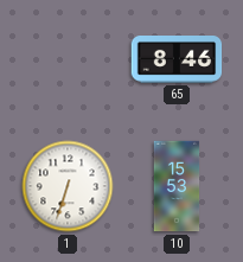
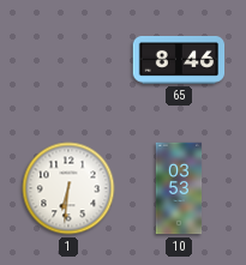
1: 6:33 -> 6:31 (68, 188)
10: 15:53 -> 03:53 (179, 188)
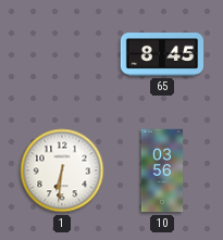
65: 8:46 -> 8:45 (162, 55)
10: 03:53 -> 03:56 (162, 170)
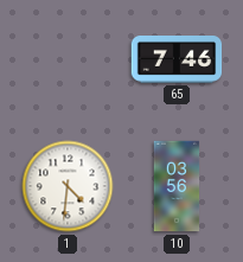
65: 8:45 -> 7:46 (177, 60)
1: 6:31 -> 4:31 (68, 186)
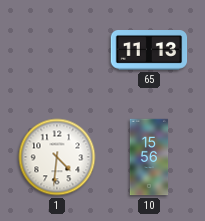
65: 7:46 -> 11:13 (149, 51)
10: 03:56 -> 15:56 (149, 157)
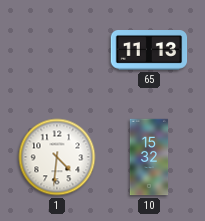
10: 15:56 -> 15:32 (149, 157)
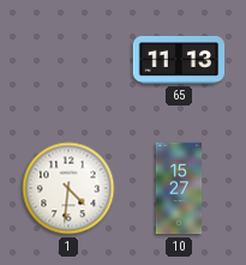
10: 15:32 -> 15:27 (179, 188)
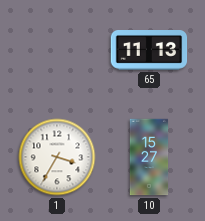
1: 4:31 -> 3:35 (57, 157)
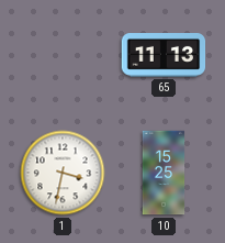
1: 3:35 -> 3:32 (63, 173)
10: 15:27 -> 15:25 (164, 173)
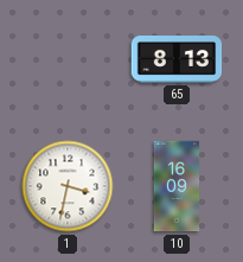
65: 11:13 -> 8:13 (177, 60)
10: 15:25 -> 16:09 (177, 186)
